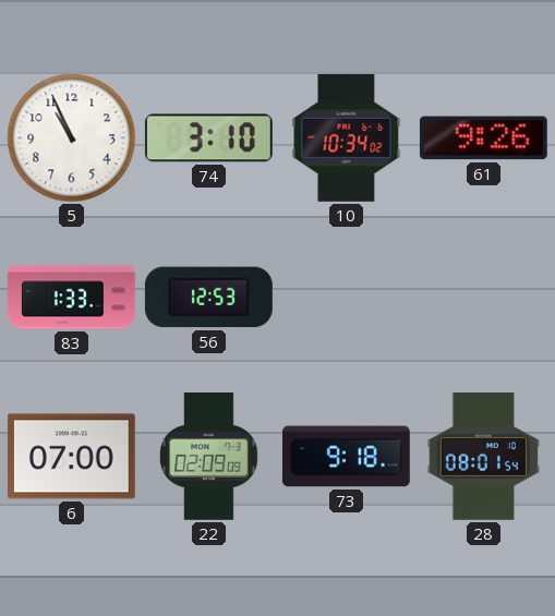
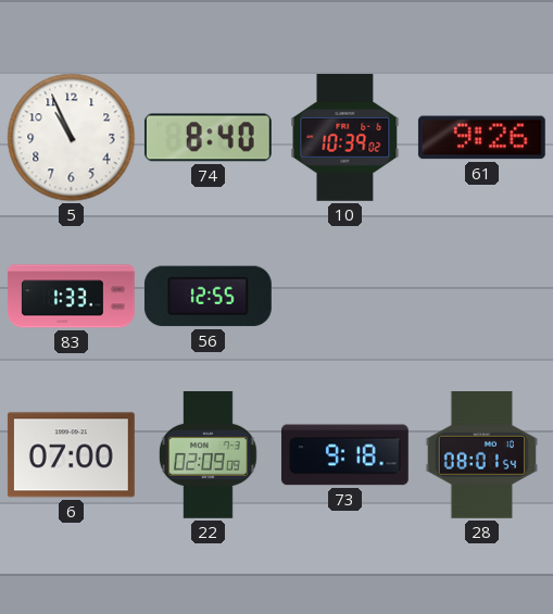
74: 3:10 -> 8:40 (208, 138)
10: 10:34 -> 10:39 (345, 137)
56: 12:53 -> 12:55 (208, 297)
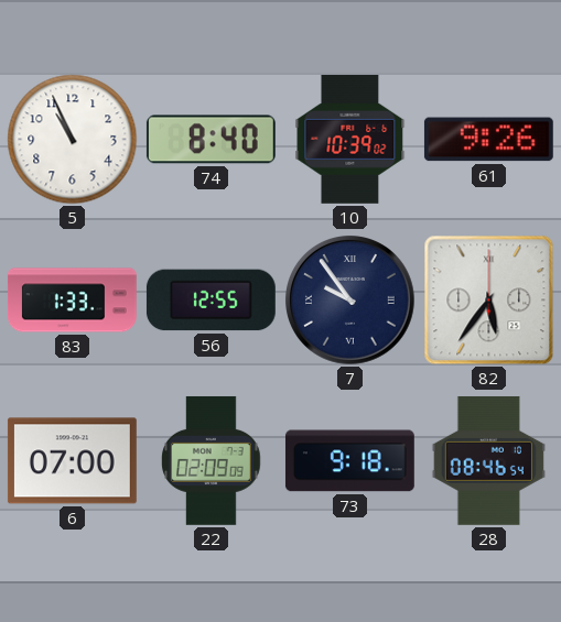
7: none -> 9:54 (350, 301)
82: none -> 5:36 (489, 301)
28: 08:01 -> 08:46 (488, 460)
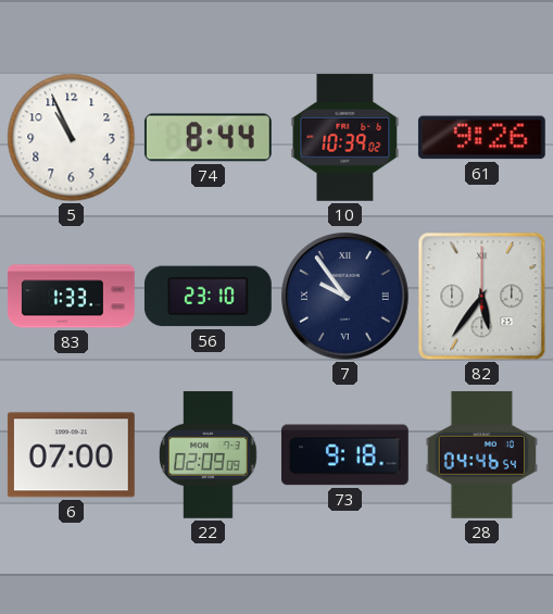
74: 8:40 -> 8:44 (208, 138)
56: 12:55 -> 23:10 (208, 297)
28: 08:46 -> 04:46 (481, 454)
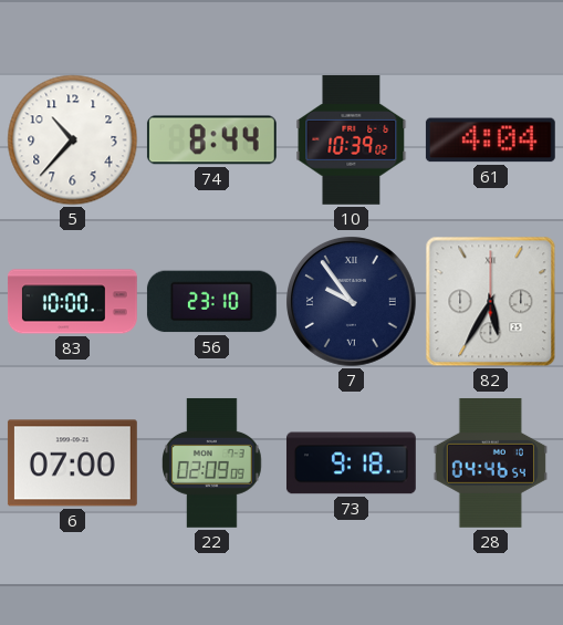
5: 10:56 -> 10:37 (73, 140)
61: 9:26 -> 4:04 (490, 140)
83: 1:33 -> 10:00 (72, 302)
82: 5:36 -> 5:35 (491, 302)
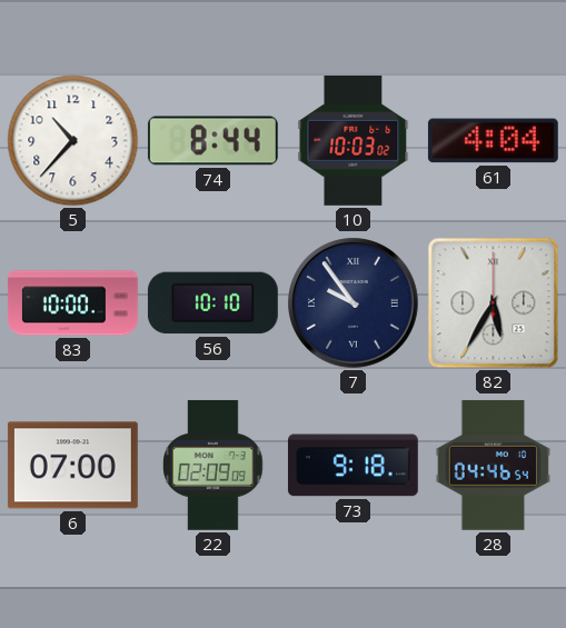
10: 10:39 -> 10:03 (354, 140)
56: 23:10 -> 10:10 (212, 303)
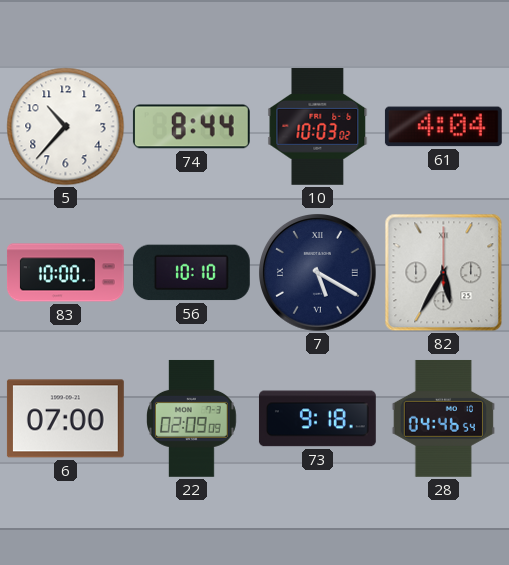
7: 9:54 -> 5:20 (318, 273)
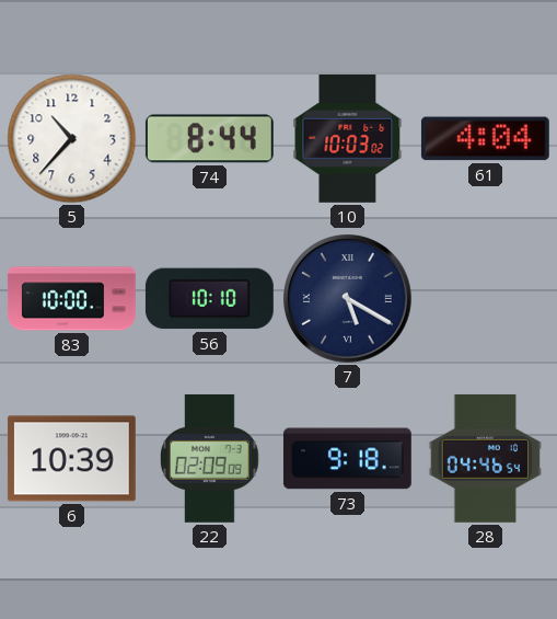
82: 5:35 -> none (444, 273)
6: 07:00 -> 10:39 (71, 459)
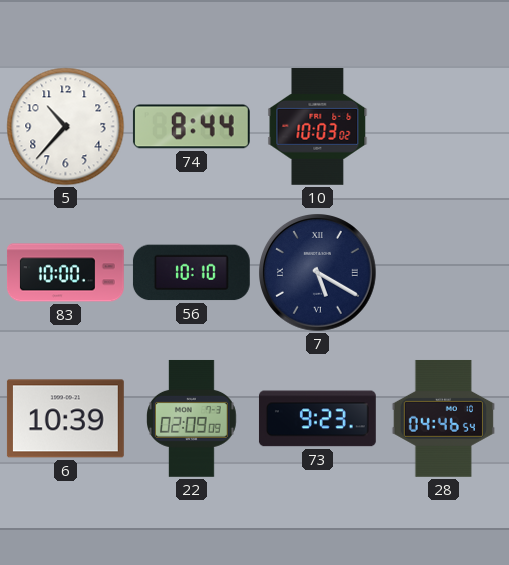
61: 4:04 -> none (485, 139)
73: 9:18 -> 9:23 (317, 419)
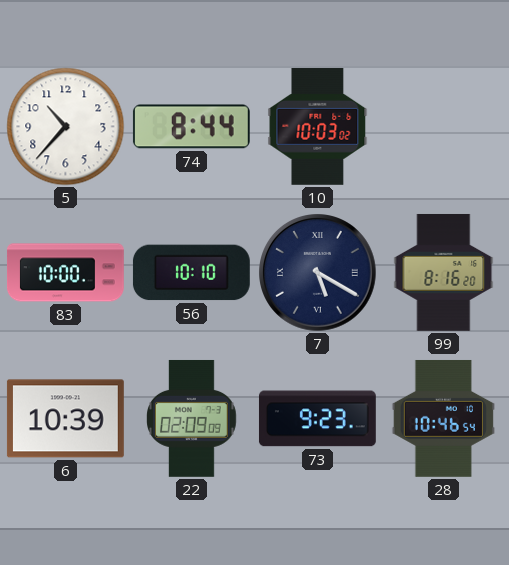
99: none -> 8:16 (444, 272)
28: 04:46 -> 10:46 (443, 418)
